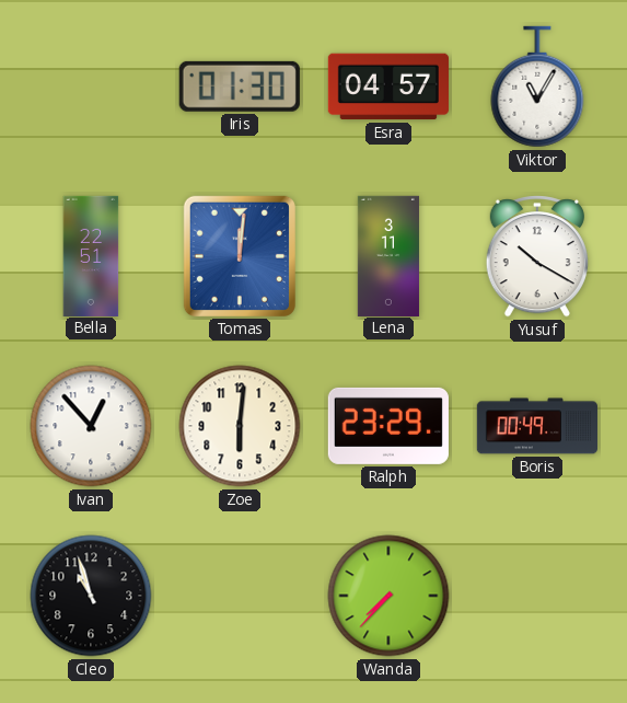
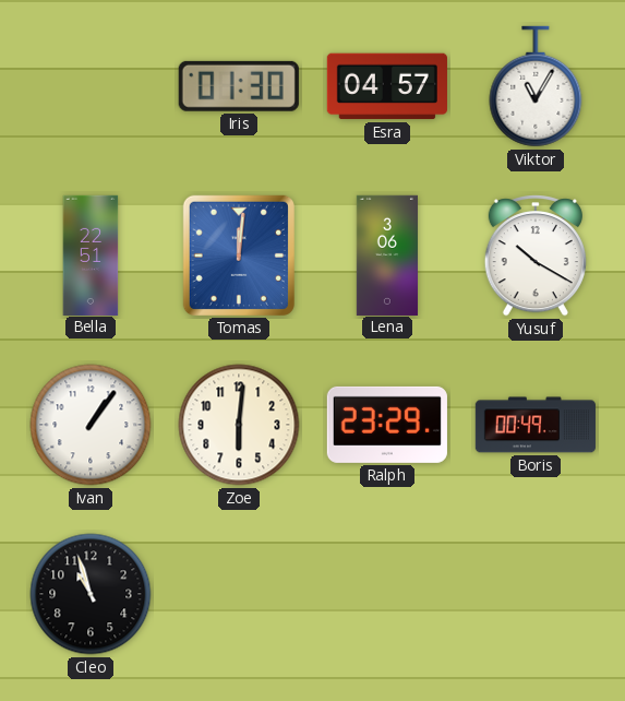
Lena: 3:11 -> 3:06 (387, 254)
Ivan: 12:53 -> 1:06 (91, 425)
Wanda: 7:37 -> none (388, 596)
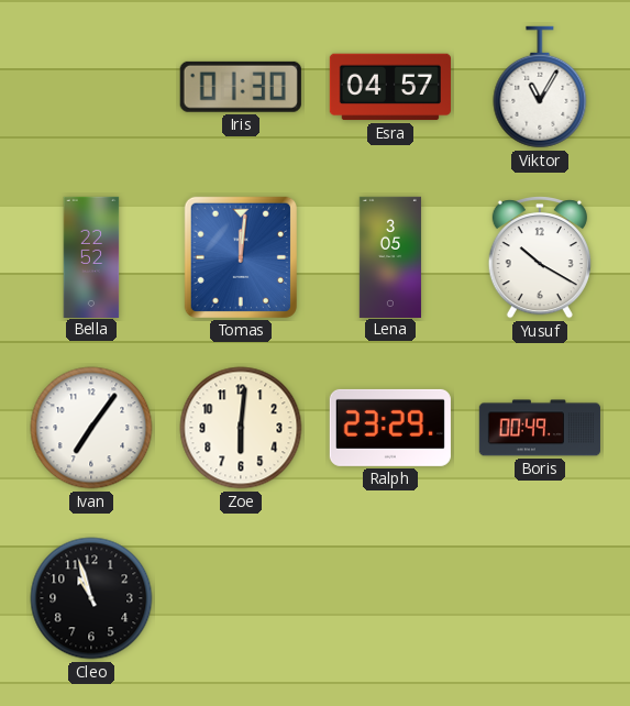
Bella: 22:51 -> 22:52 (91, 256)
Lena: 3:06 -> 3:05 (390, 256)
Ivan: 1:06 -> 7:06 (91, 428)
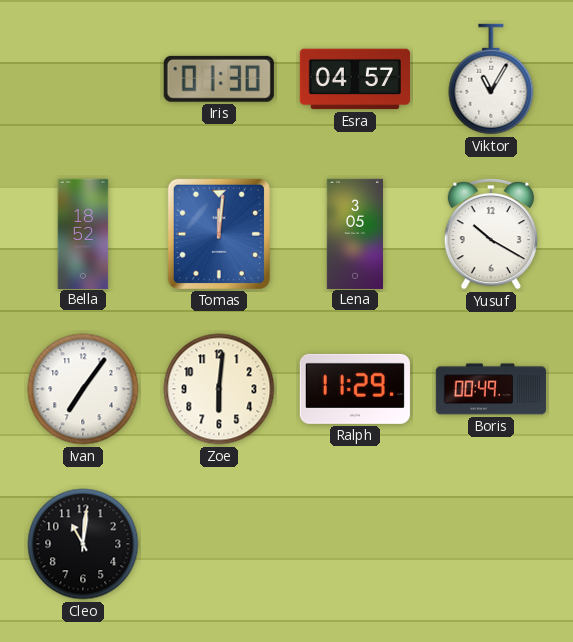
Bella: 22:52 -> 18:52 (83, 233)
Ralph: 23:29 -> 11:29 (355, 389)
Cleo: 10:57 -> 11:01 (83, 544)
